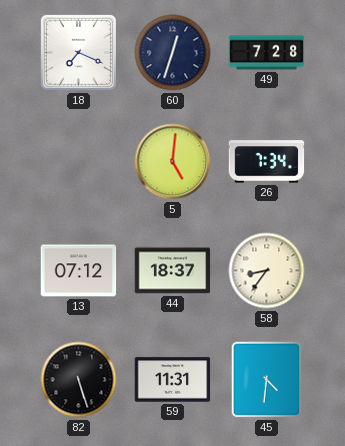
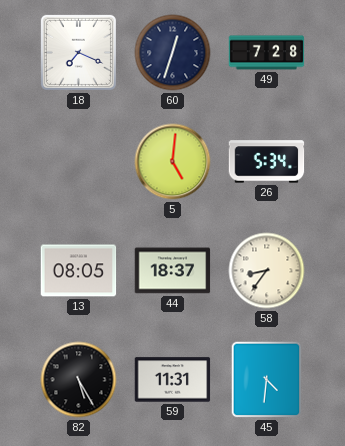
26: 7:34 -> 5:34 (267, 162)
13: 07:12 -> 08:05 (79, 271)
82: 5:27 -> 5:25 (79, 380)
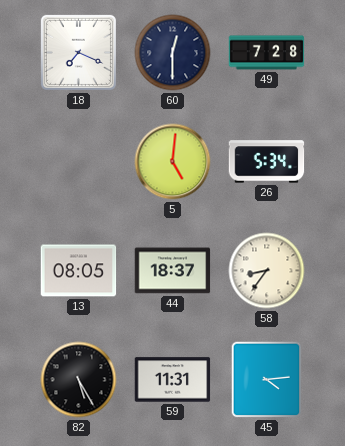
60: 12:33 -> 12:30 (173, 53)
45: 4:31 -> 4:14 (267, 380)
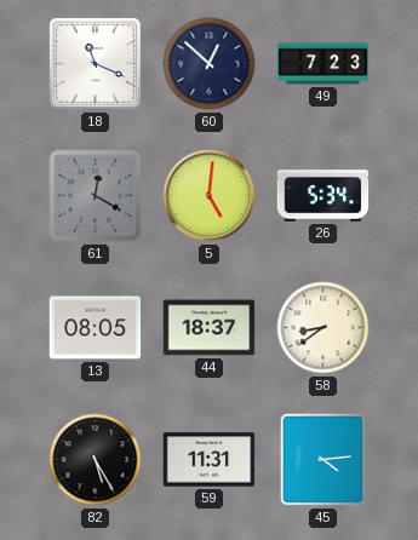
18: 7:19 -> 11:19 (95, 63)
60: 12:30 -> 12:52 (210, 64)
49: 7:28 -> 7:23 (323, 64)
61: none -> 12:20 (96, 196)
58: 8:36 -> 8:39 (323, 328)
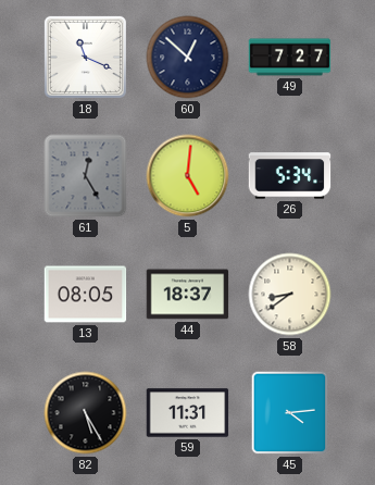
49: 7:23 -> 7:27 (290, 58)
61: 12:20 -> 12:25 (86, 176)
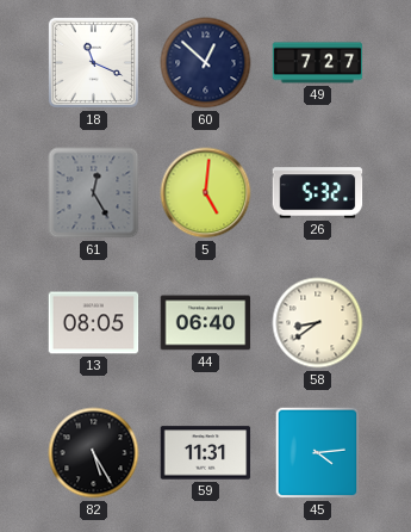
26: 5:34 -> 5:32 (318, 193)
44: 18:37 -> 06:40 (206, 323)
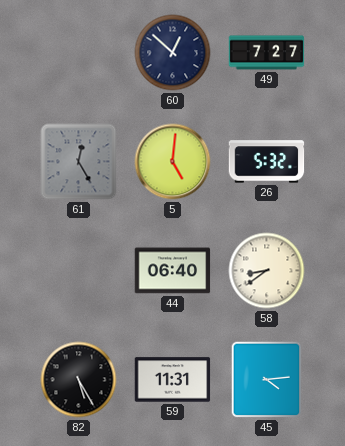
18: 11:19 -> none (93, 62)
13: 08:05 -> none (94, 323)
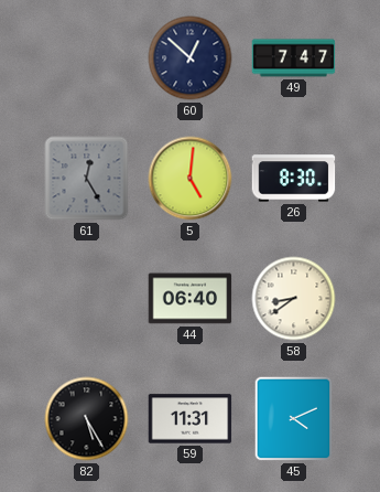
49: 7:27 -> 7:47 (294, 58)
26: 5:32 -> 8:30 (294, 179)
45: 4:14 -> 4:11 (294, 419)
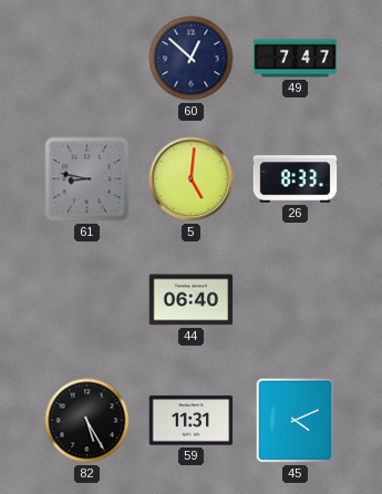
61: 12:25 -> 8:47 (87, 179)
26: 8:30 -> 8:33 (296, 179)
58: 8:39 -> none (294, 299)
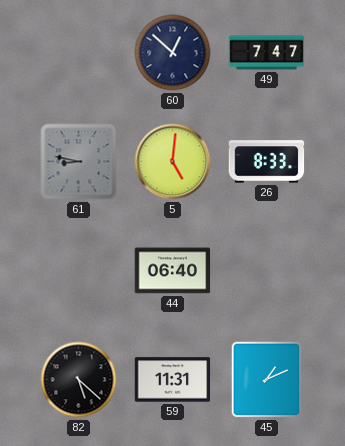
82: 5:25 -> 5:22 (79, 380)
45: 4:11 -> 1:11 (267, 380)
